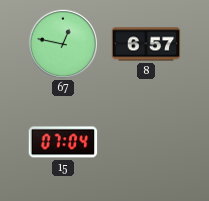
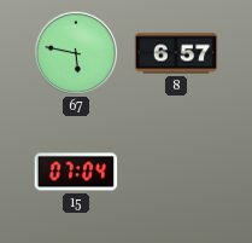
67: 12:47 -> 5:47 (75, 52)
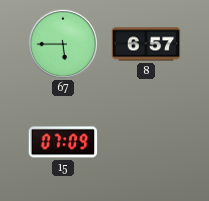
67: 5:47 -> 5:45 (62, 43)
15: 07:04 -> 07:09 (63, 142)
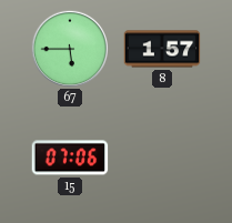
8: 6:57 -> 1:57 (162, 49)
15: 07:09 -> 07:06 (70, 158)
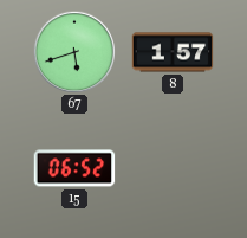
67: 5:45 -> 5:42 (73, 51)
15: 07:06 -> 06:52 (74, 168)
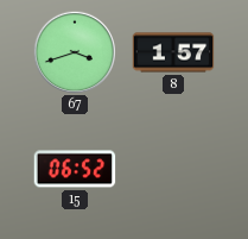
67: 5:42 -> 3:42 (74, 51)
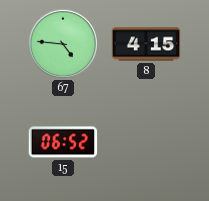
67: 3:42 -> 4:46 (62, 43)
8: 1:57 -> 4:15 (146, 44)
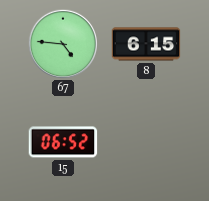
8: 4:15 -> 6:15 (146, 44)
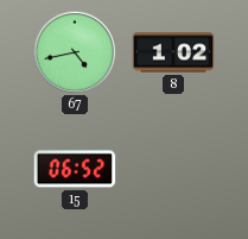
67: 4:46 -> 4:43 (74, 51)
8: 6:15 -> 1:02 (173, 52)
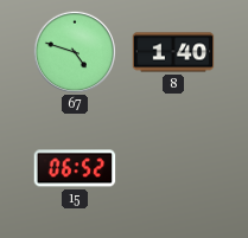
67: 4:43 -> 4:48 (74, 51)
8: 1:02 -> 1:40 (173, 52)
